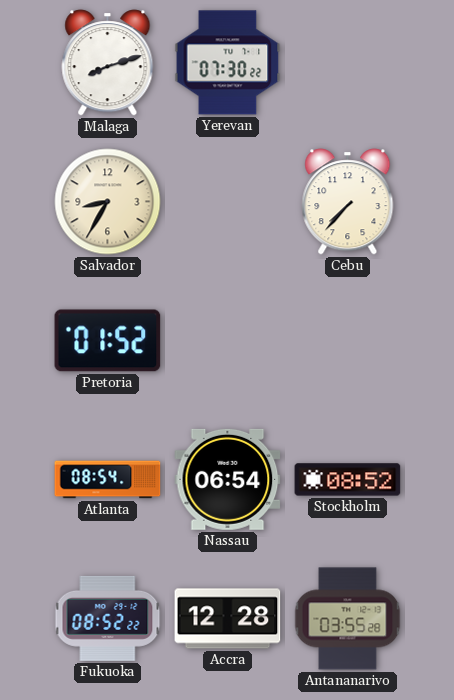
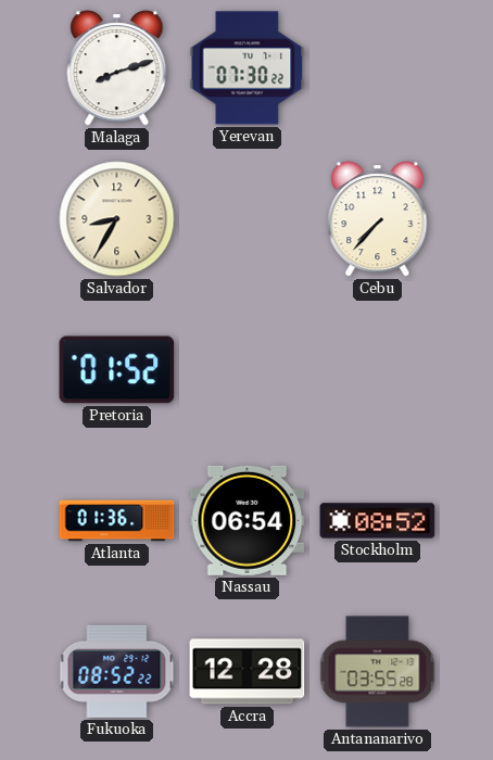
Atlanta: 08:54 -> 01:36 (117, 521)
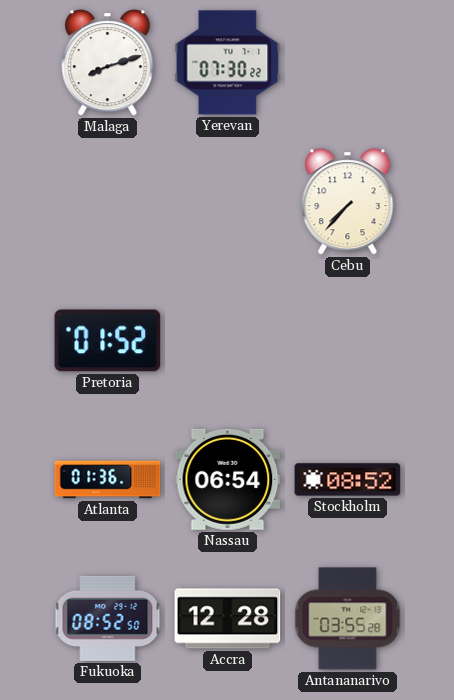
Salvador: 8:35 -> none (117, 219)
Fukuoka: 08:52:22 -> 08:52:50 (108, 618)
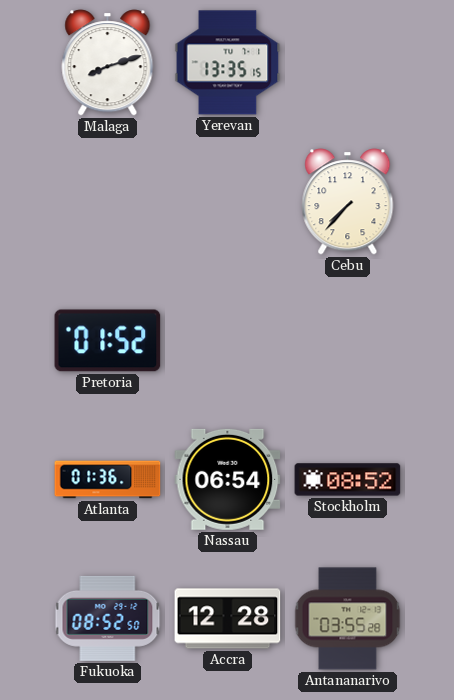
Yerevan: 07:30 -> 13:35 (228, 63)
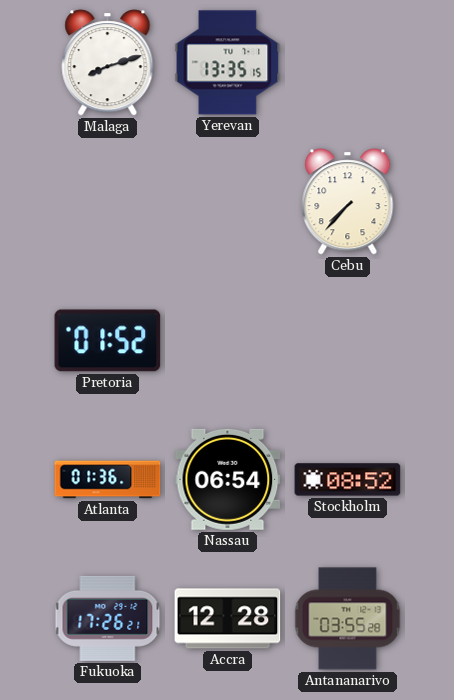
Fukuoka: 08:52 -> 17:26 (108, 618)
